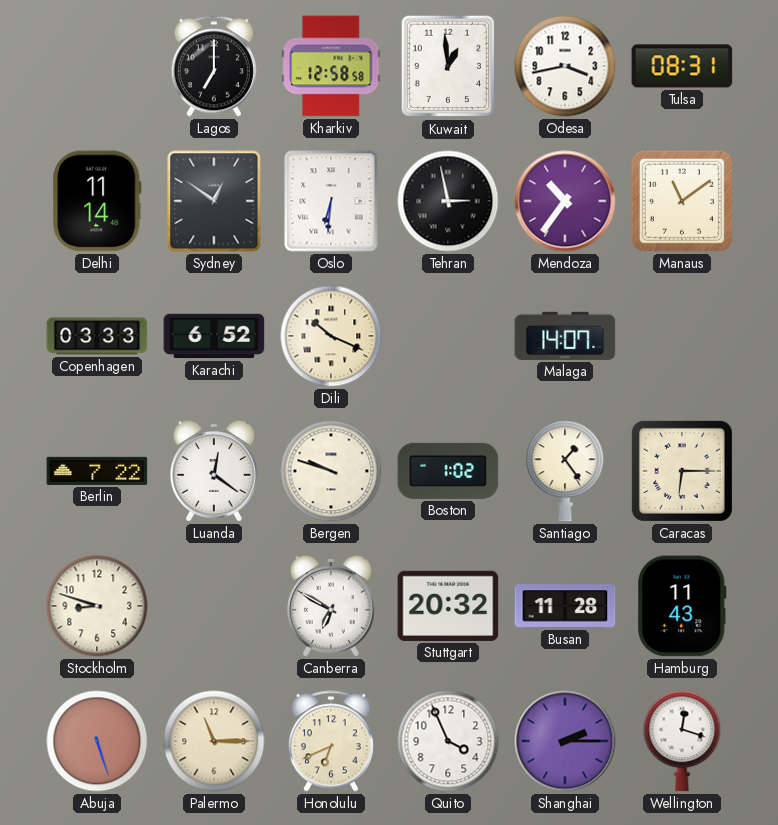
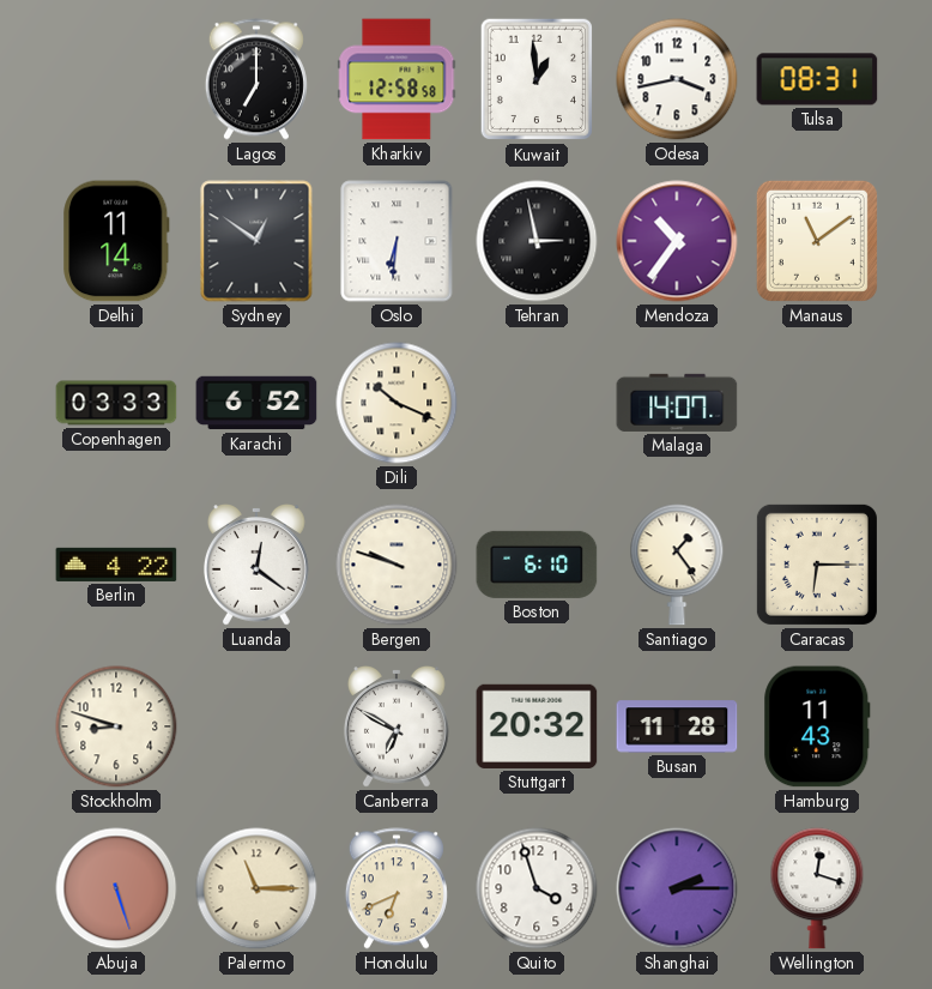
Berlin: 7:22 -> 4:22 (116, 565)
Boston: 1:02 -> 6:10 (537, 565)
Quito: 3:56 -> 3:57 (537, 888)
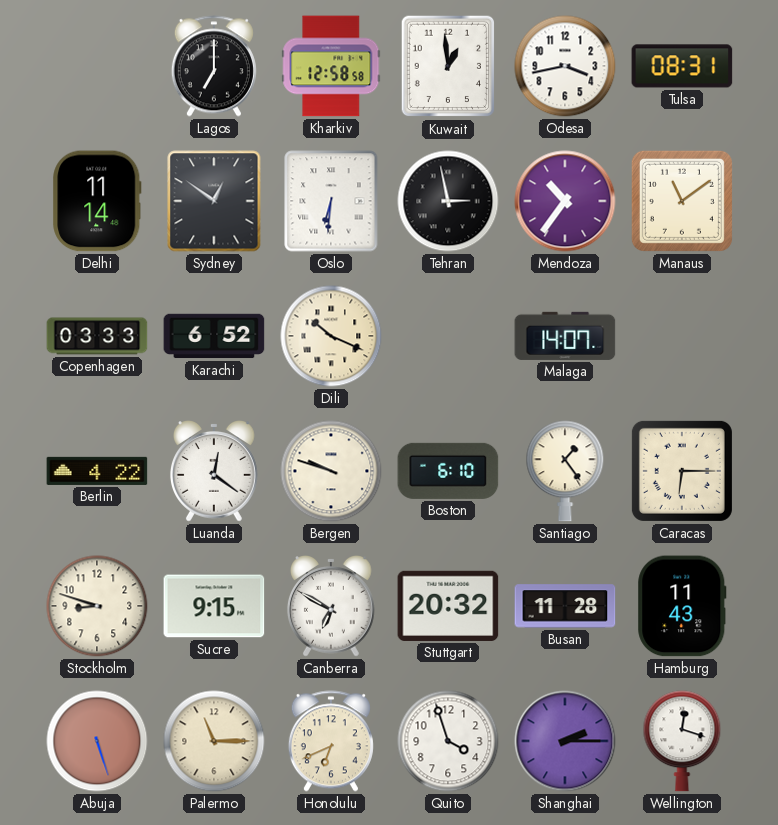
Sucre: none -> 9:15 (214, 606)
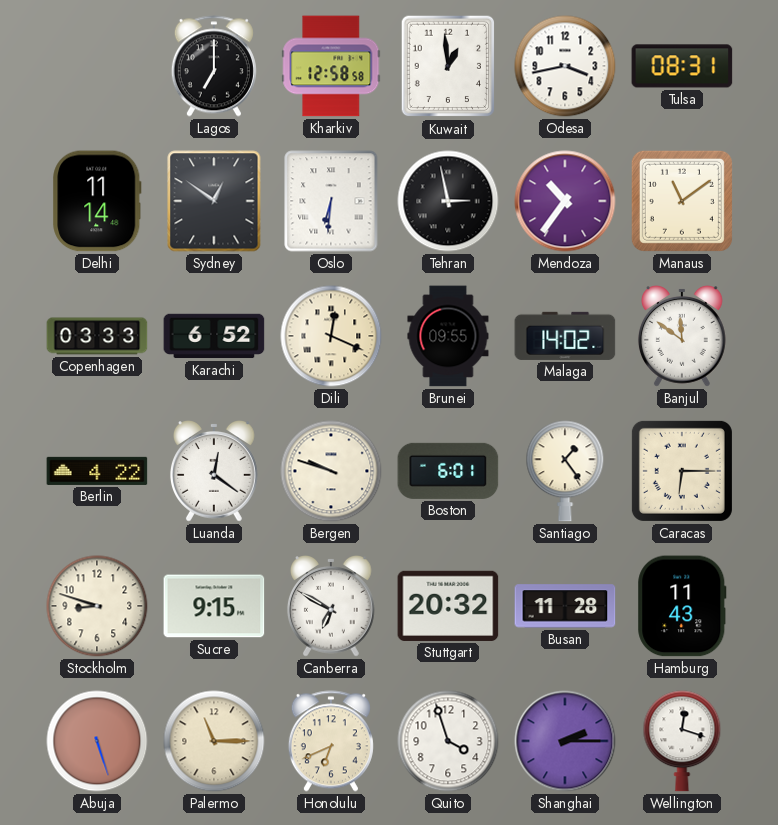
Dili: 10:19 -> 12:19 (331, 336)
Brunei: none -> 09:55 (448, 336)
Malaga: 14:07 -> 14:02 (565, 336)
Banjul: none -> 11:51 (682, 337)
Boston: 6:10 -> 6:01 (448, 471)
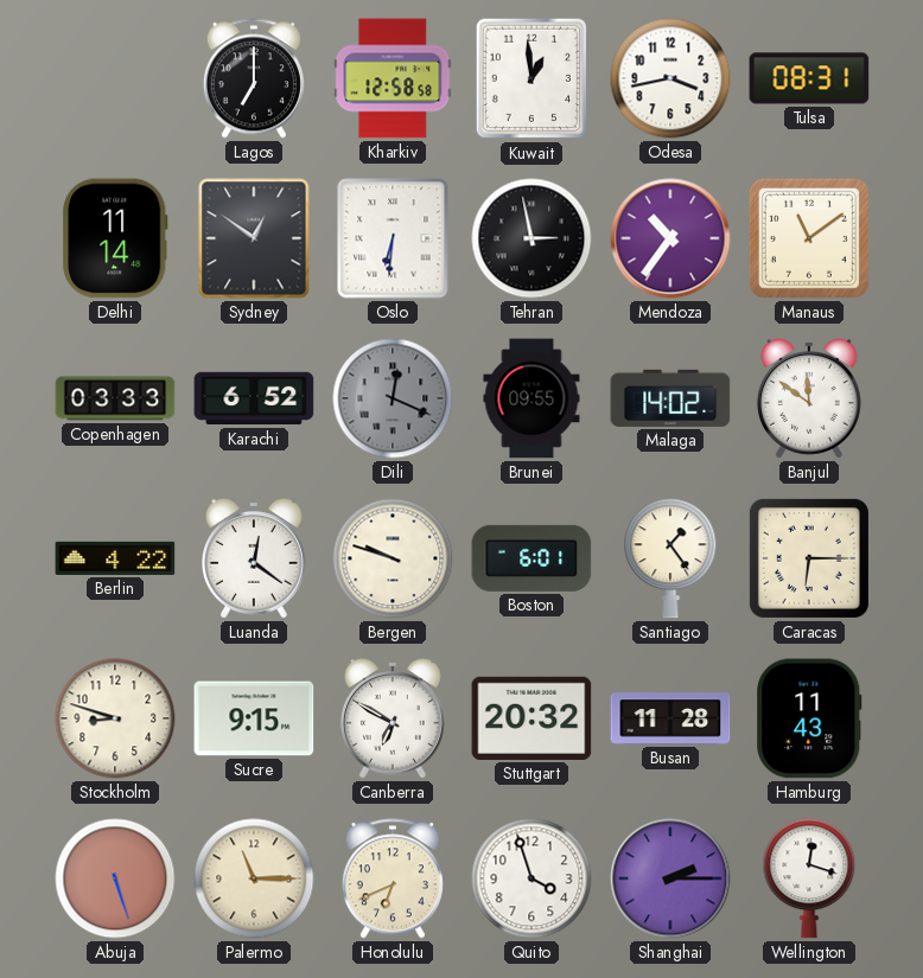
Dili dial: cream -> grey (393, 398)
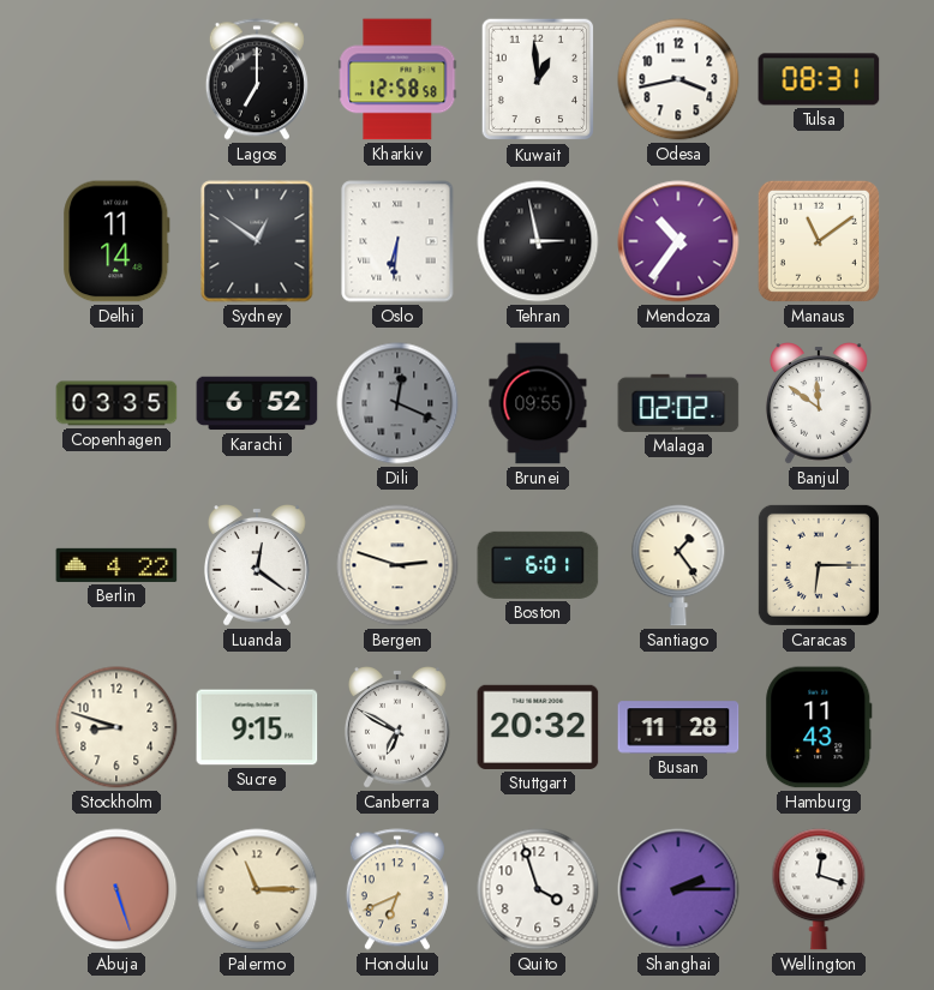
Copenhagen: 03:33 -> 03:35 (116, 403)
Malaga: 14:02 -> 02:02 (678, 403)
Bergen: 9:48 -> 2:48 (397, 565)
